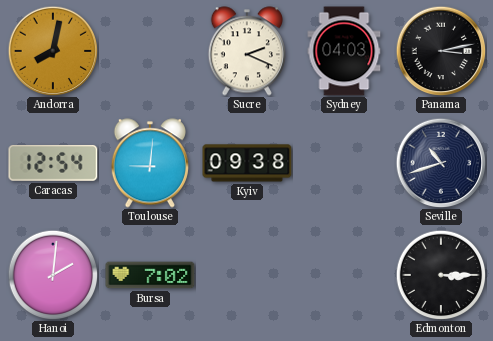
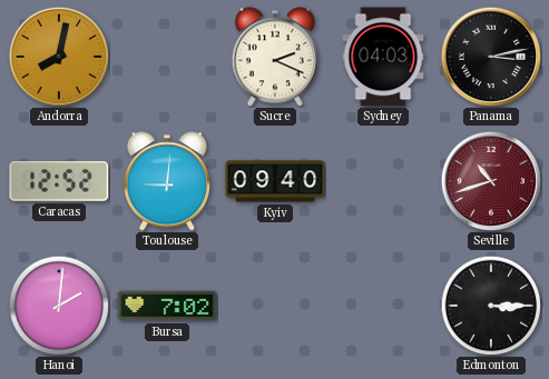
Caracas: 12:54 -> 12:52 (59, 181)
Kyiv: 09:38 -> 09:40 (275, 181)
Seville dial: navy -> burgundy (491, 181)
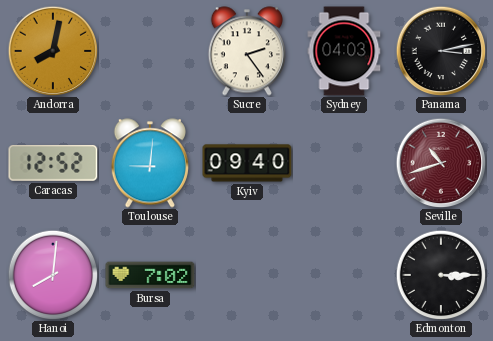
Sucre: 2:19 -> 2:24 (247, 51)
Hanoi: 2:01 -> 8:01 (53, 275)
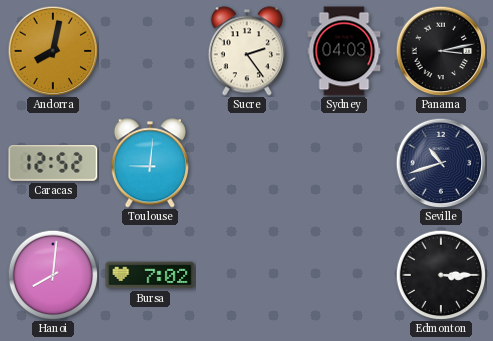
Kyiv: 09:40 -> none (247, 163)
Seville dial: burgundy -> navy (441, 163)
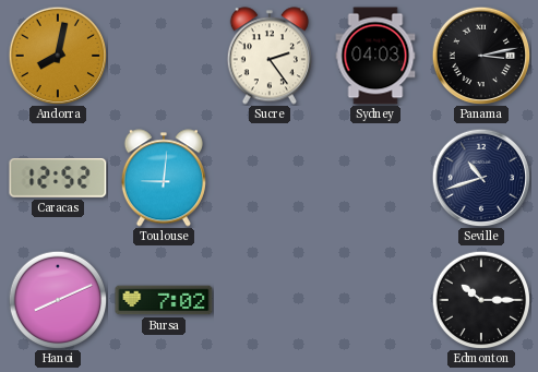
Hanoi: 8:01 -> 8:11 (58, 300)
Edmonton: 3:15 -> 10:15 (481, 300)
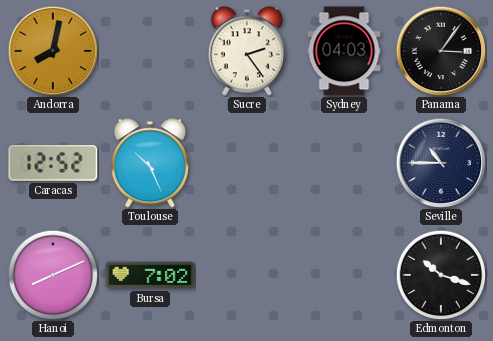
Panama: 3:13 -> 3:06 (441, 51)
Toulouse: 9:01 -> 10:26 (150, 163)
Seville: 10:42 -> 10:45 (441, 163)
Edmonton: 10:15 -> 10:18 (441, 275)
